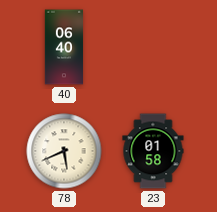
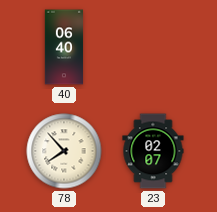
78: 5:41 -> 7:53 (64, 151)
23: 01:58 -> 02:07 (153, 151)
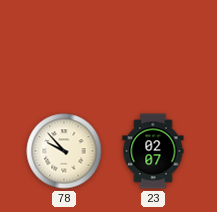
40: 06:40 -> none (64, 47)
78: 7:53 -> 9:53 (64, 151)
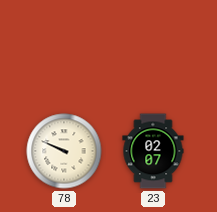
78: 9:53 -> 9:49 (64, 151)
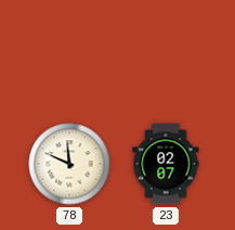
78: 9:49 -> 11:49 (69, 164)
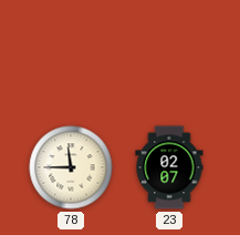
78: 11:49 -> 11:45 (71, 167)
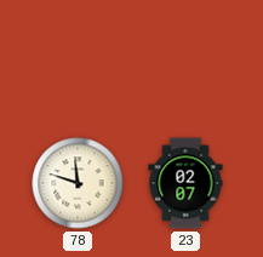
78: 11:45 -> 11:48 (78, 183)
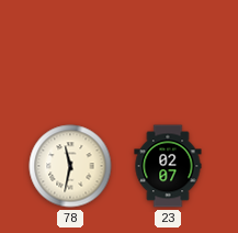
78: 11:48 -> 11:32 (70, 166)
